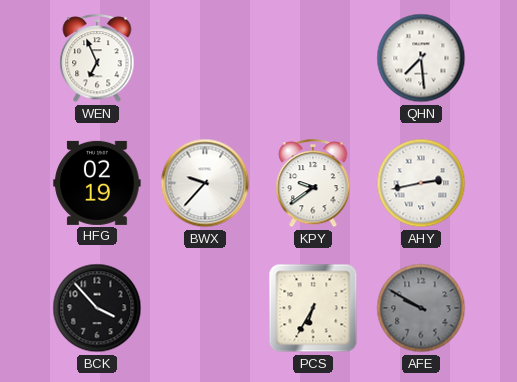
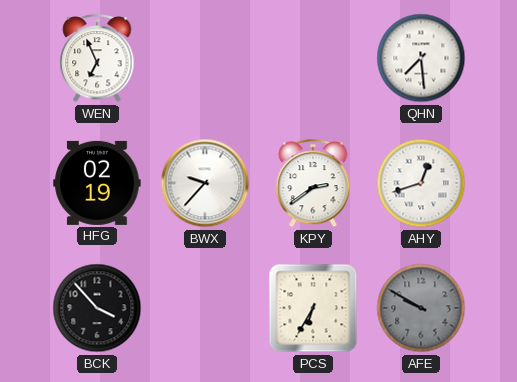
KPY: 9:39 -> 2:39 (313, 184)
AHY: 2:43 -> 12:42 (421, 183)
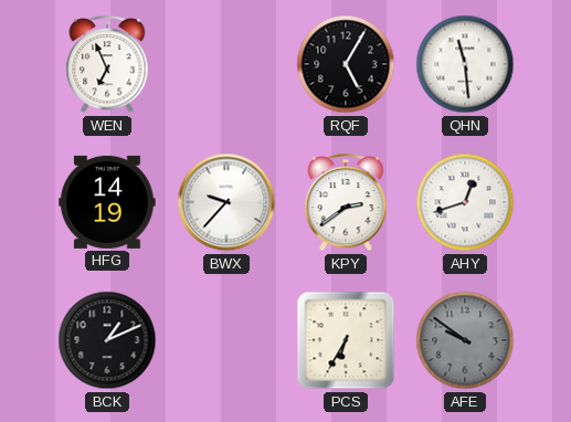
RQF: none -> 5:05 (346, 64)
QHN: 7:29 -> 11:29 (465, 64)
HFG: 02:19 -> 14:19 (107, 202)
BCK: 3:53 -> 1:11 (107, 340)
AFE: 9:50 -> 9:51 (465, 340)
